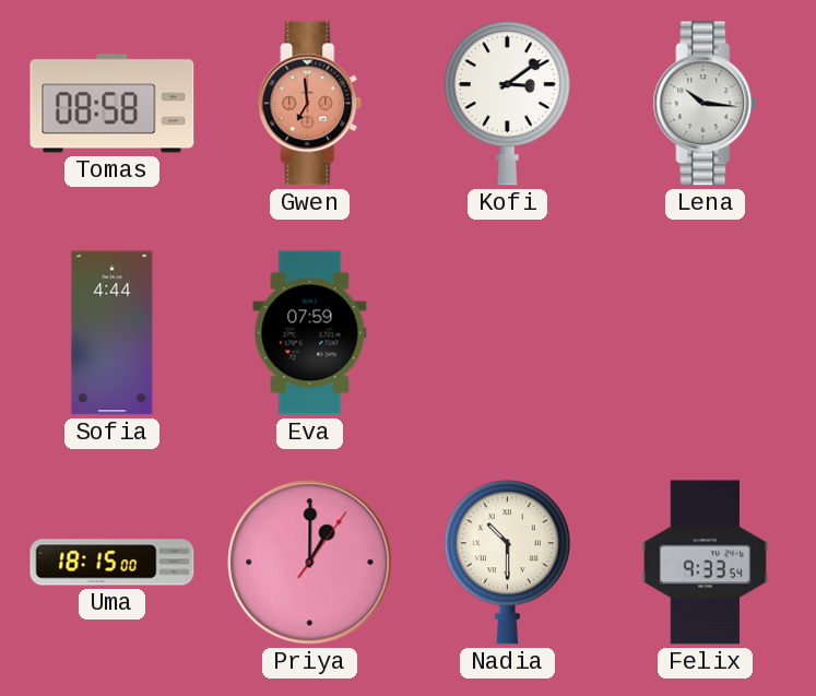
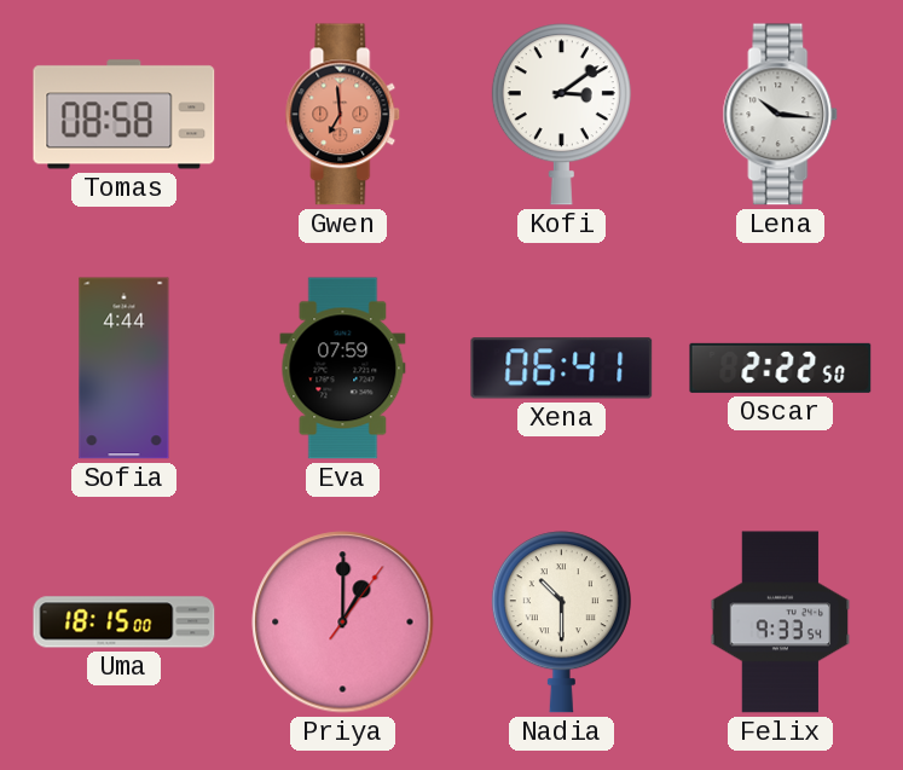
Xena: none -> 06:41 (562, 369)
Oscar: none -> 2:22 (781, 367)
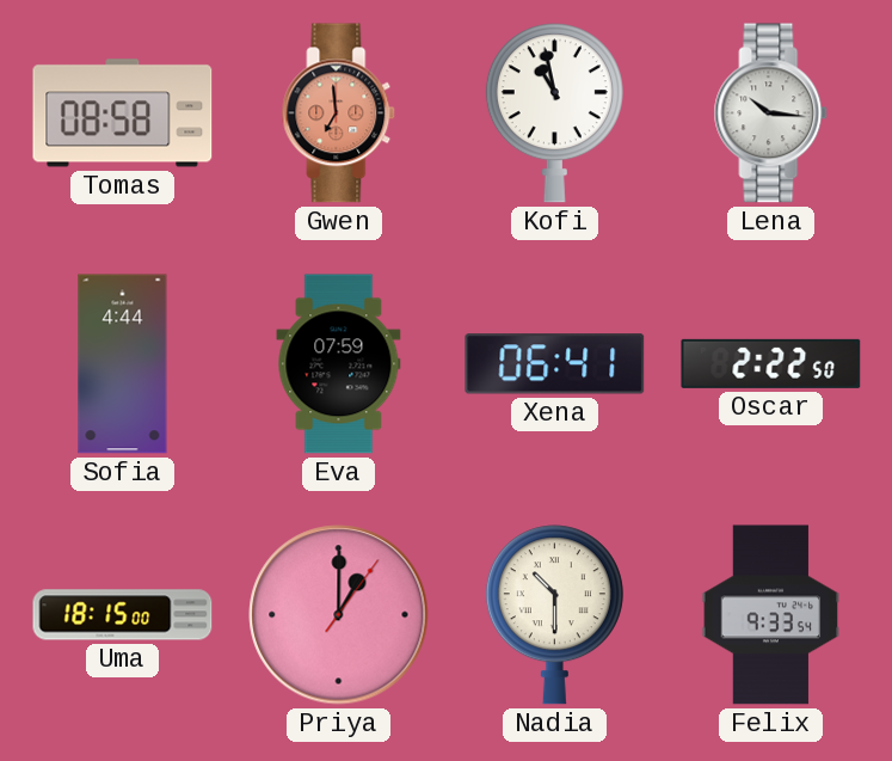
Kofi: 3:09 -> 10:58 (554, 113)
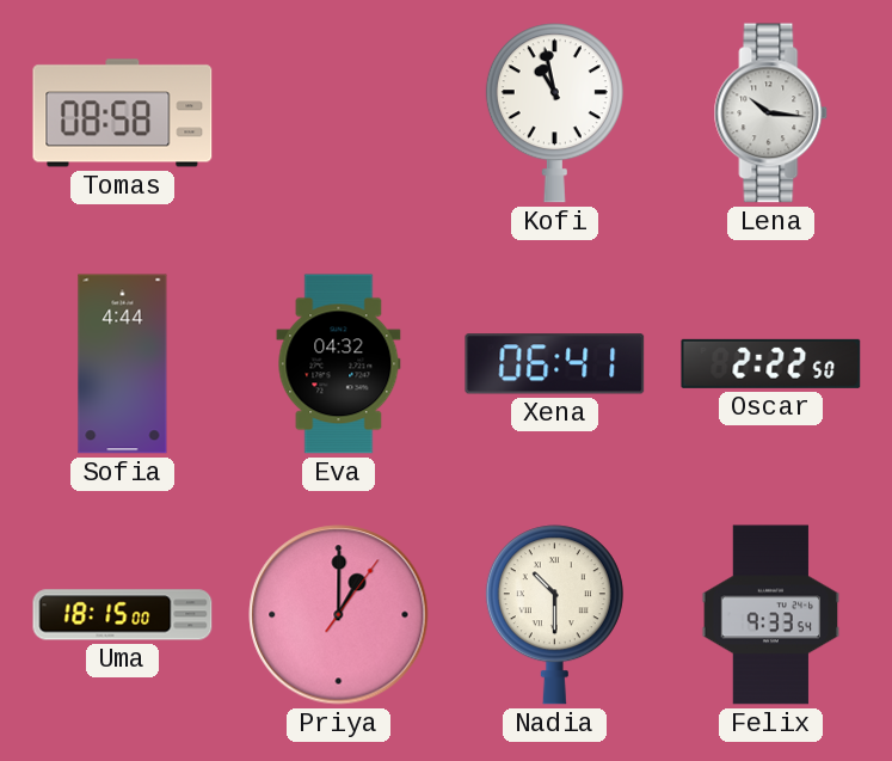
Gwen: 6:59 -> none (339, 113)
Eva: 07:59 -> 04:32 (339, 364)
